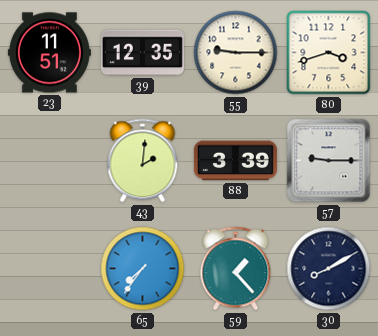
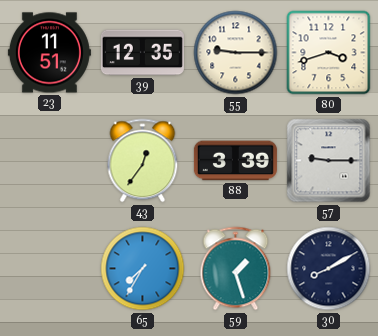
43: 2:01 -> 12:36 (143, 161)
65: 7:36 -> 7:35 (143, 269)
59: 1:23 -> 1:27 (236, 269)
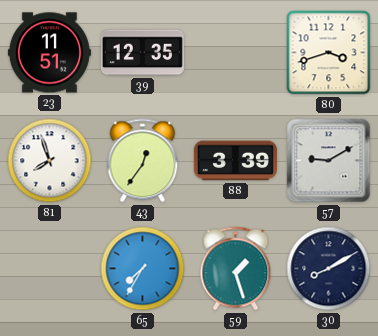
55: 9:15 -> none (236, 53)
81: none -> 7:57 (50, 161)
57: 9:15 -> 9:10 (329, 161)
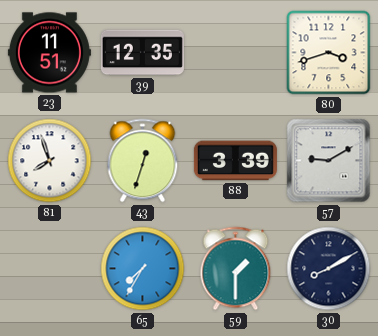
43: 12:36 -> 12:33 (143, 161)
59: 1:27 -> 1:30 (236, 269)
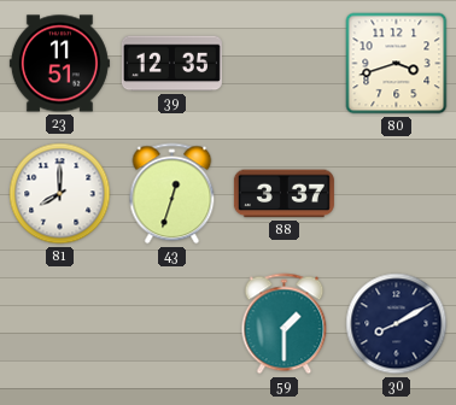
81: 7:57 -> 8:00 (60, 194)
88: 3:39 -> 3:37 (283, 194)
57: 9:10 -> none (329, 161)
65: 7:35 -> none (143, 269)
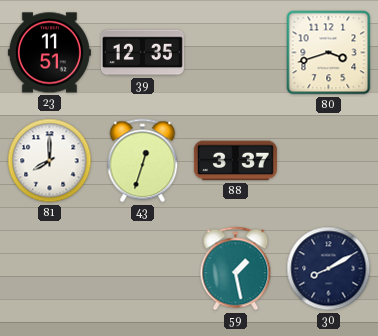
59: 1:30 -> 1:28 (236, 269)
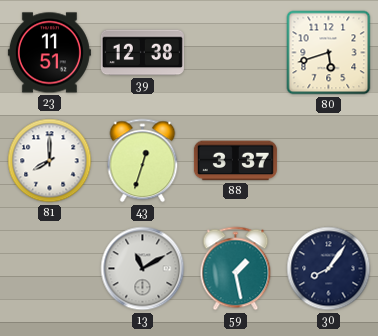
39: 12:35 -> 12:38 (142, 53)
80: 3:42 -> 5:42 (329, 53)
13: none -> 11:10 (143, 269)
30: 8:10 -> 8:06 (329, 269)
